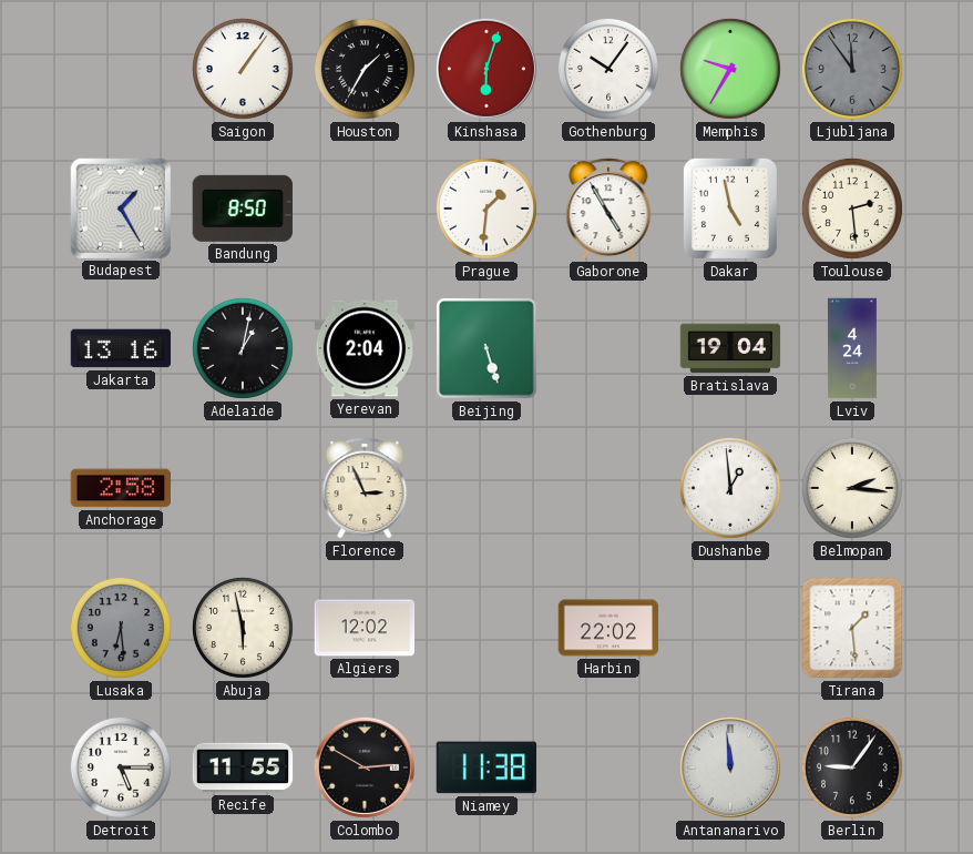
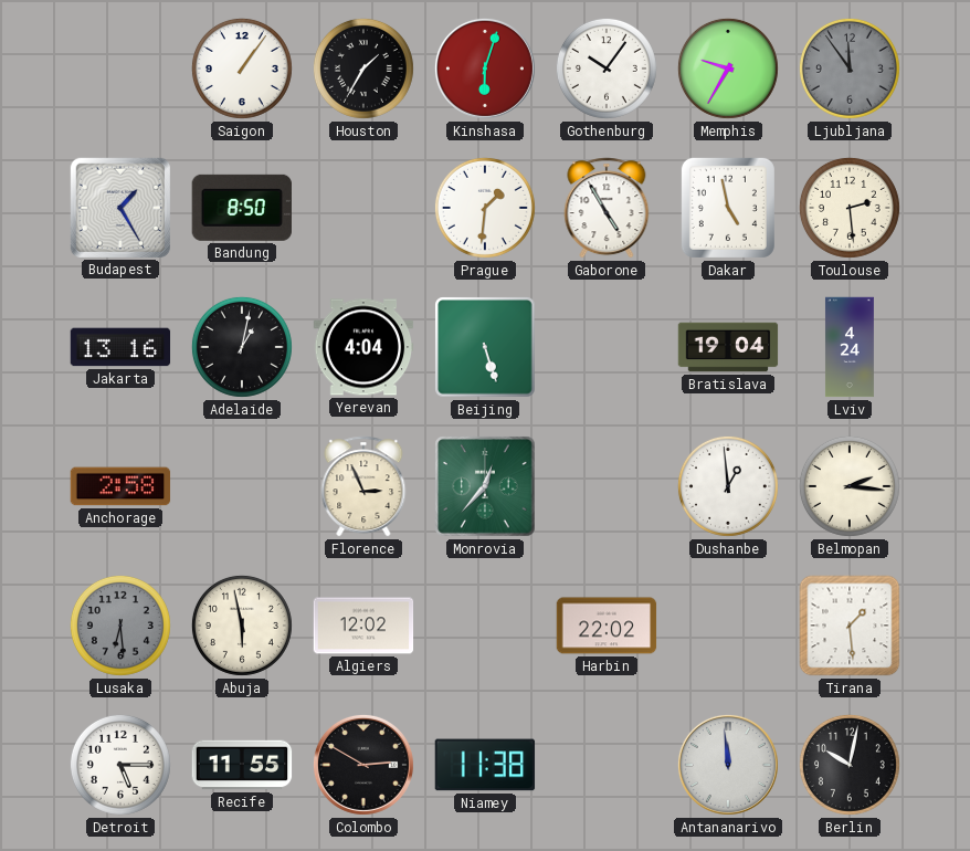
Yerevan: 2:04 -> 4:04 (363, 347)
Monrovia: none -> 12:37 (485, 486)
Berlin: 9:06 -> 10:02 (850, 765)
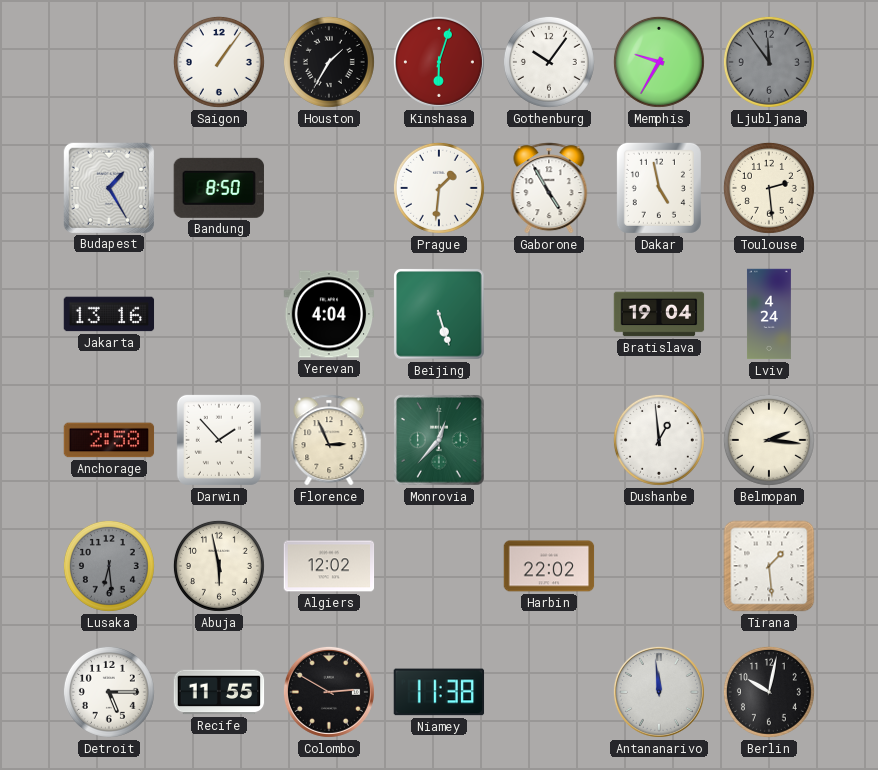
Adelaide: 1:02 -> none (242, 347)
Darwin: none -> 1:53 (219, 440)
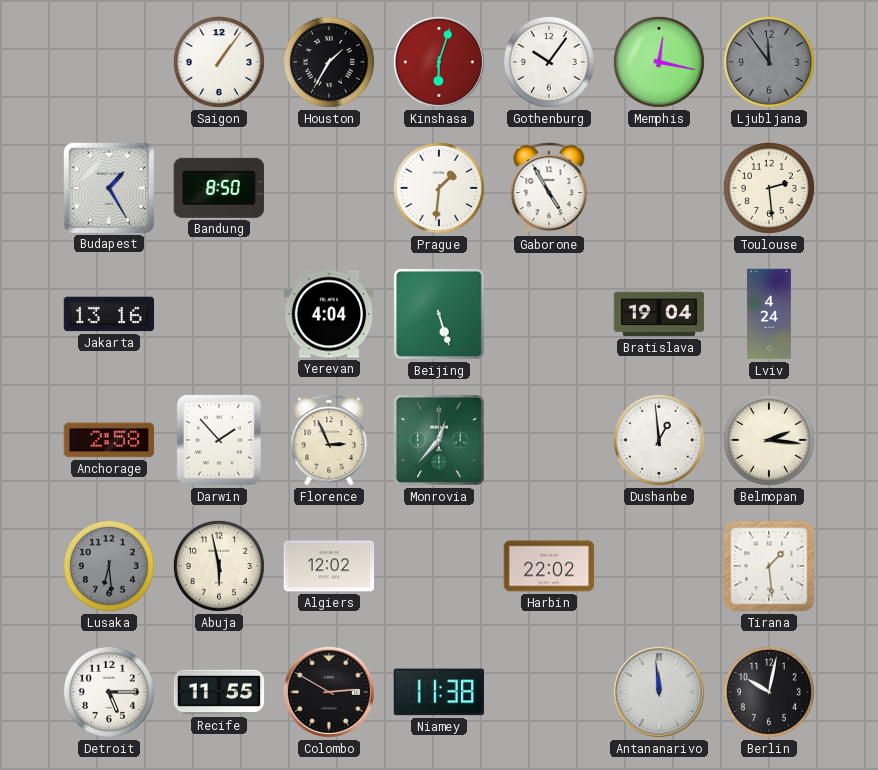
Memphis: 9:35 -> 12:17 (659, 62)
Dakar: 4:58 -> none (659, 188)
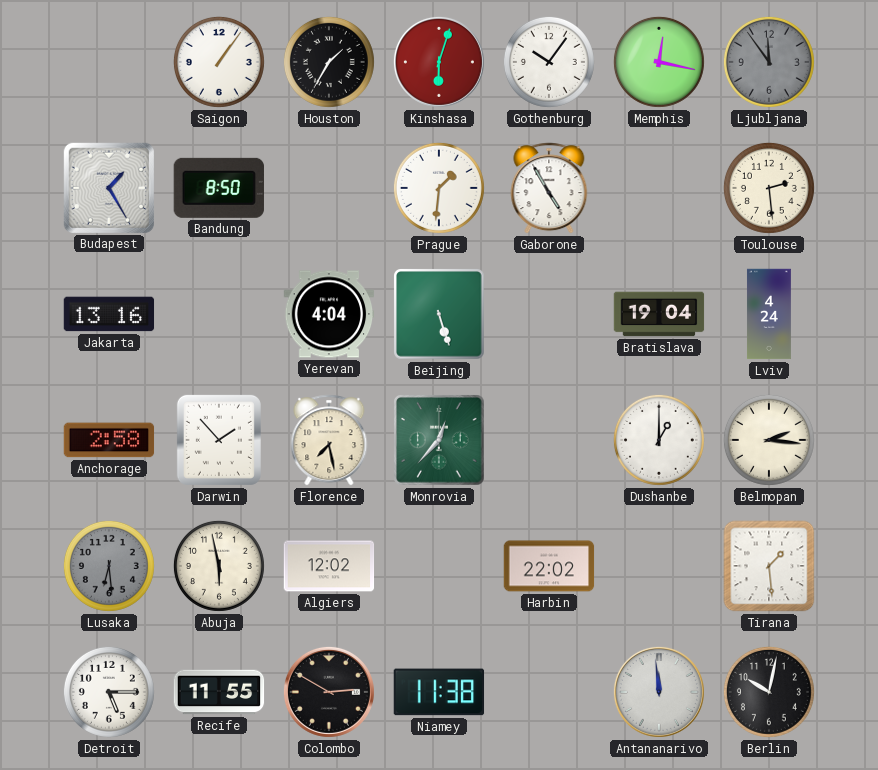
Florence: 2:56 -> 7:28 (329, 440)
Dushanbe: 12:59 -> 1:00 (659, 440)
